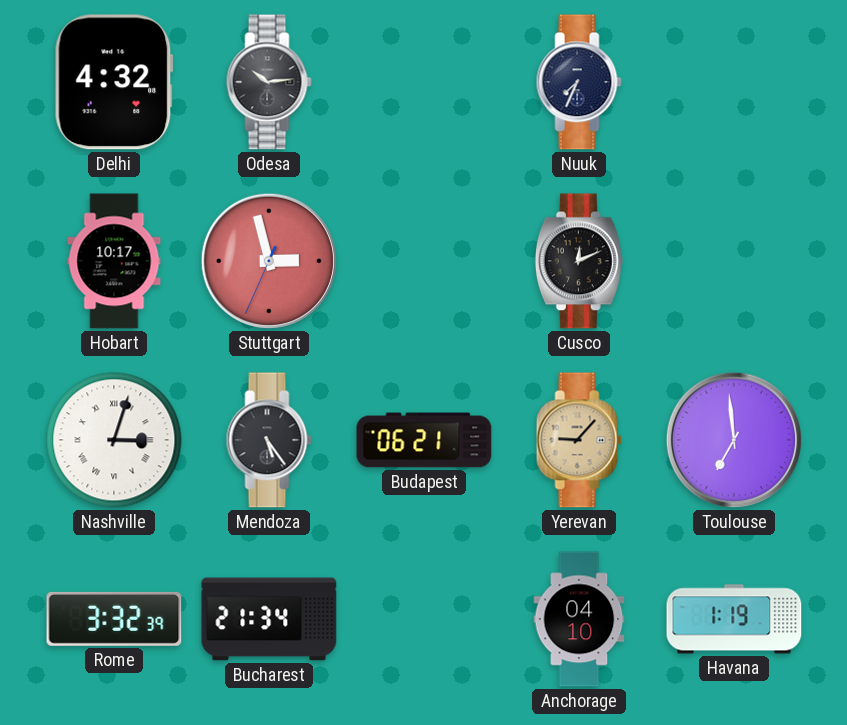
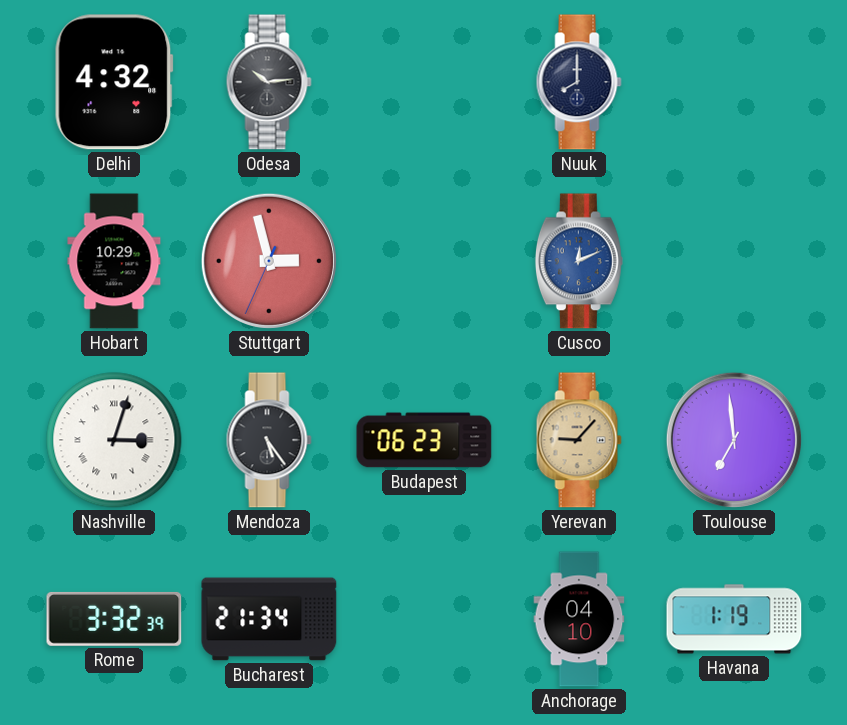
Nuuk: 7:34 -> 8:00 (579, 82)
Hobart: 10:17 -> 10:29 (114, 261)
Cusco dial: black -> blue (579, 261)
Budapest: 06:21 -> 06:23 (424, 440)
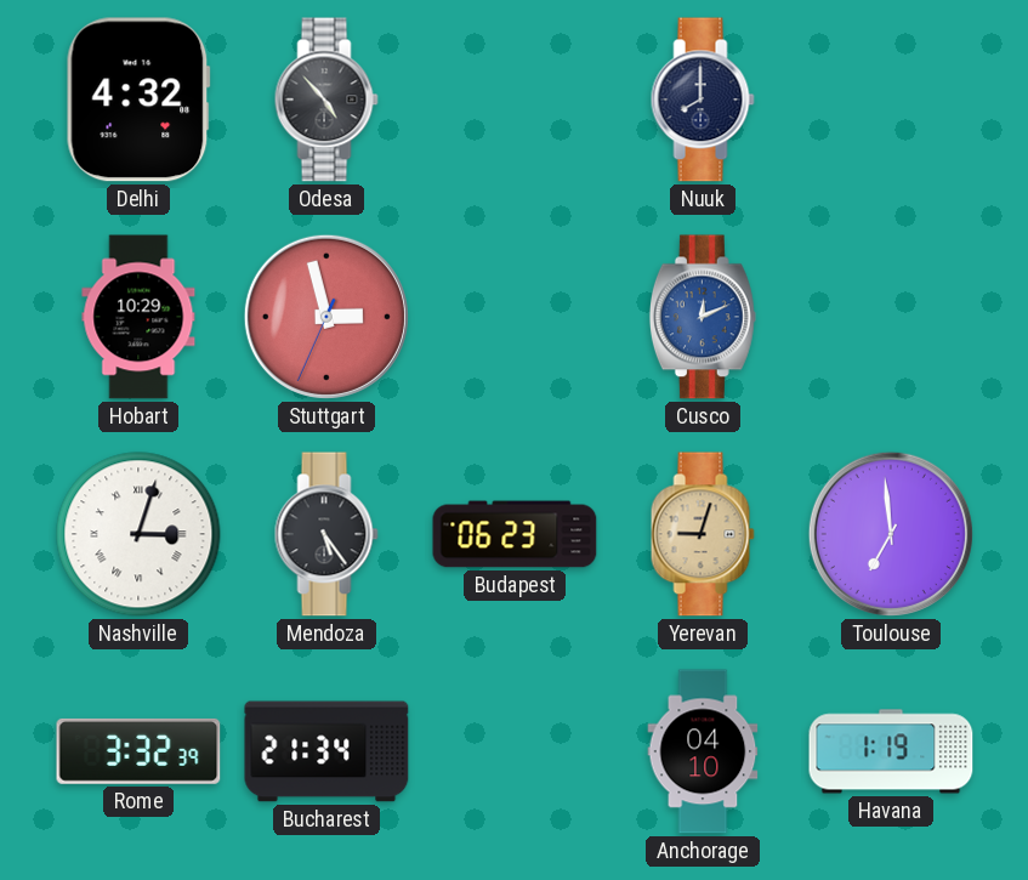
Odesa: 10:14 -> 4:53 (326, 100)
Yerevan: 9:07 -> 9:03 (703, 534)
